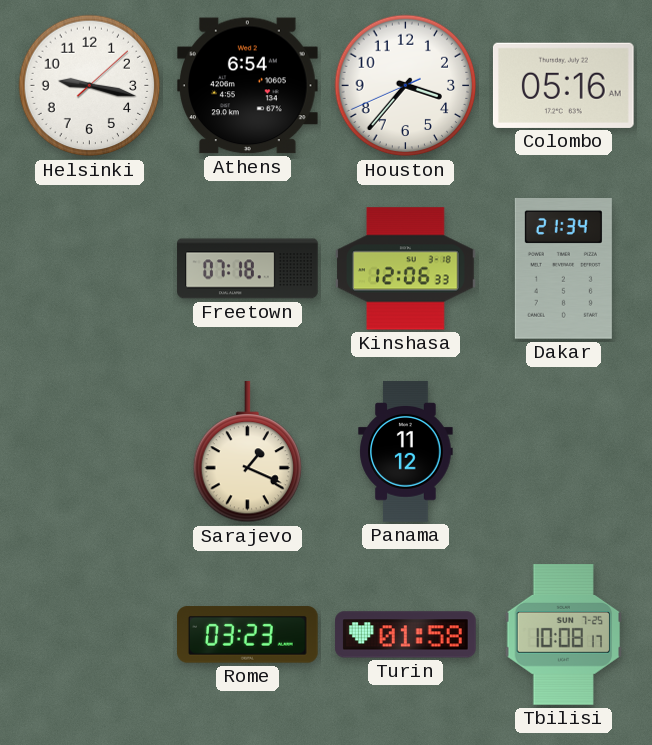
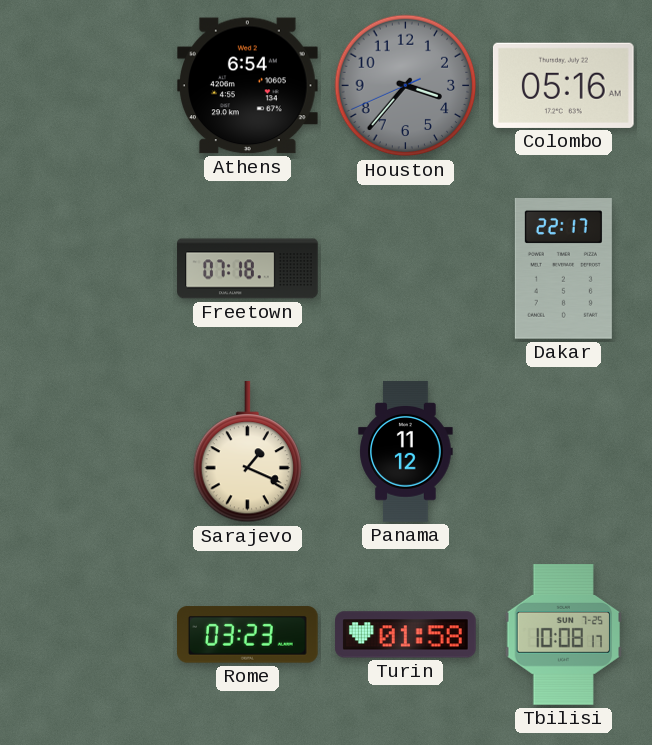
Helsinki: 9:17 -> none (90, 86)
Houston dial: white -> grey (406, 86)
Kinshasa: 12:06 -> none (406, 269)
Dakar: 21:34 -> 22:17 (563, 269)
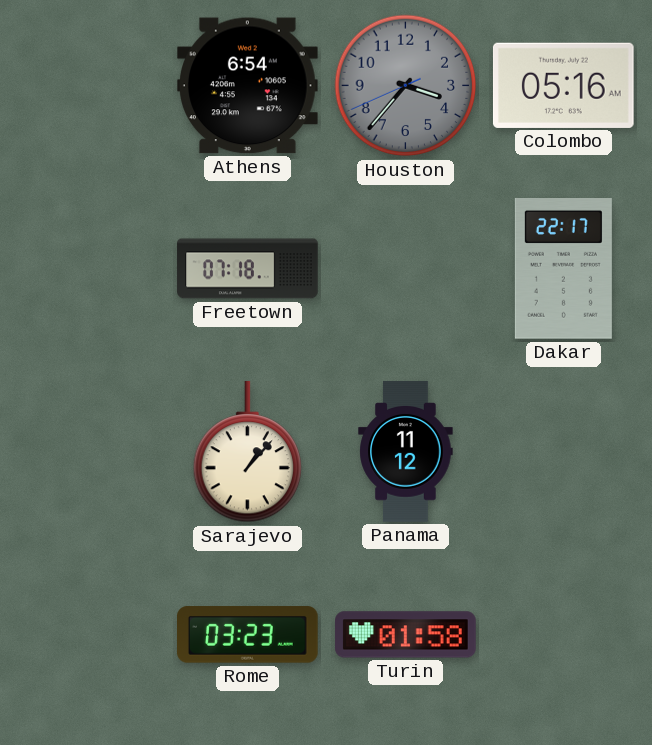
Sarajevo: 1:19 -> 1:07 (248, 453)
Tbilisi: 10:08 -> none (564, 635)
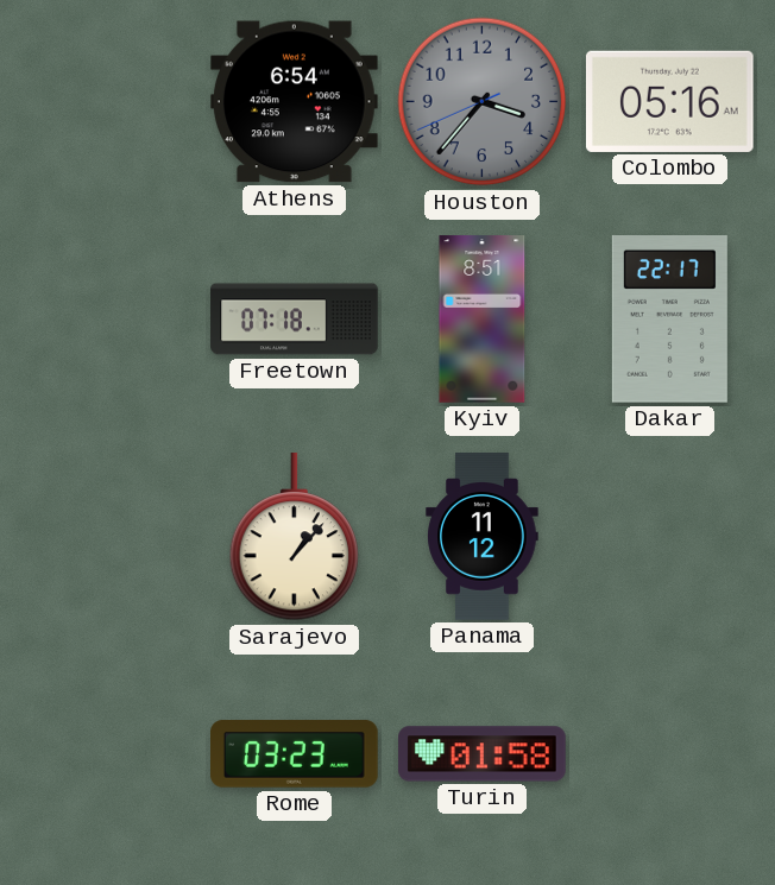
Kyiv: none -> 8:51 (483, 320)
